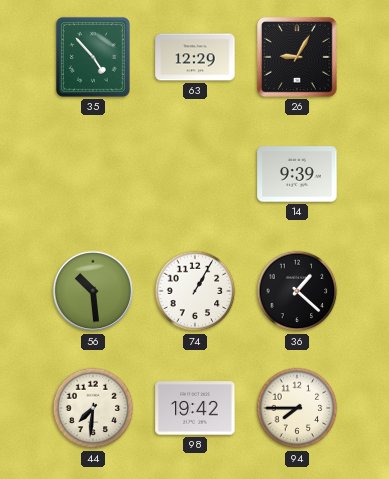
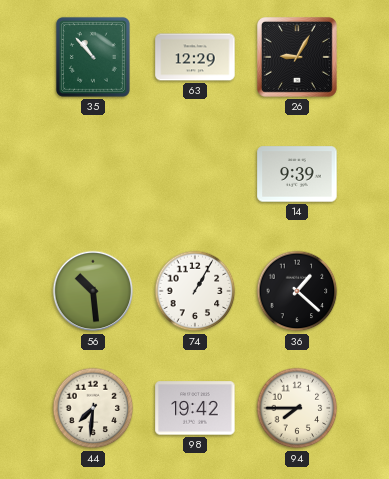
35: 4:53 -> 10:53 (93, 57)
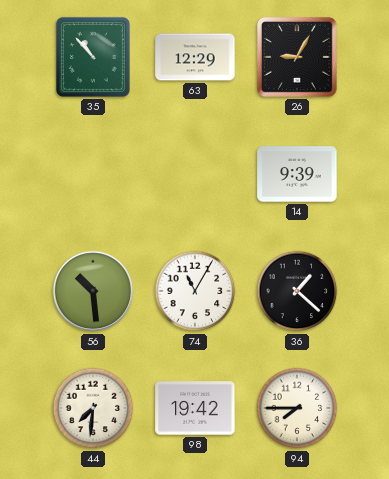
74: 1:05 -> 11:05 (195, 291)
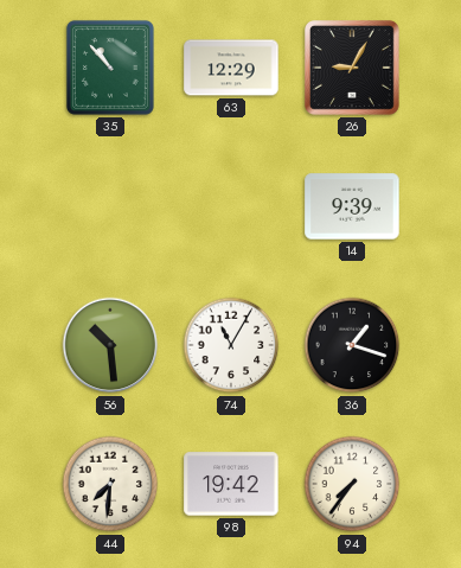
36: 1:22 -> 1:18 (352, 345)
94: 7:45 -> 7:36 (352, 484)
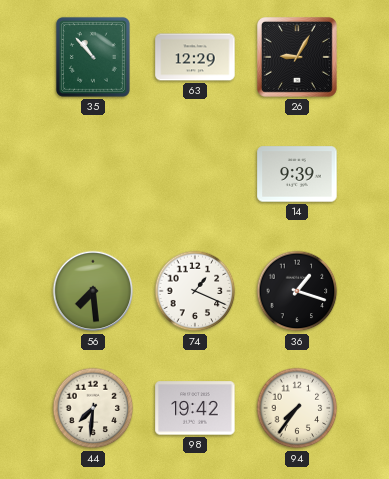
56: 10:29 -> 7:29 (93, 291)
74: 11:05 -> 1:19 (195, 291)
